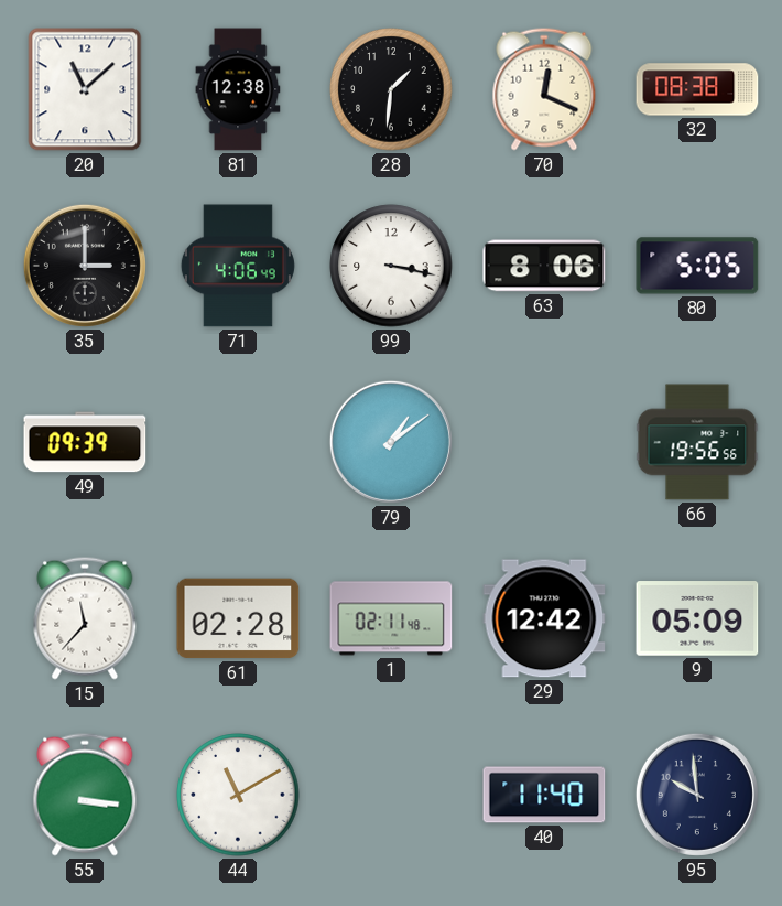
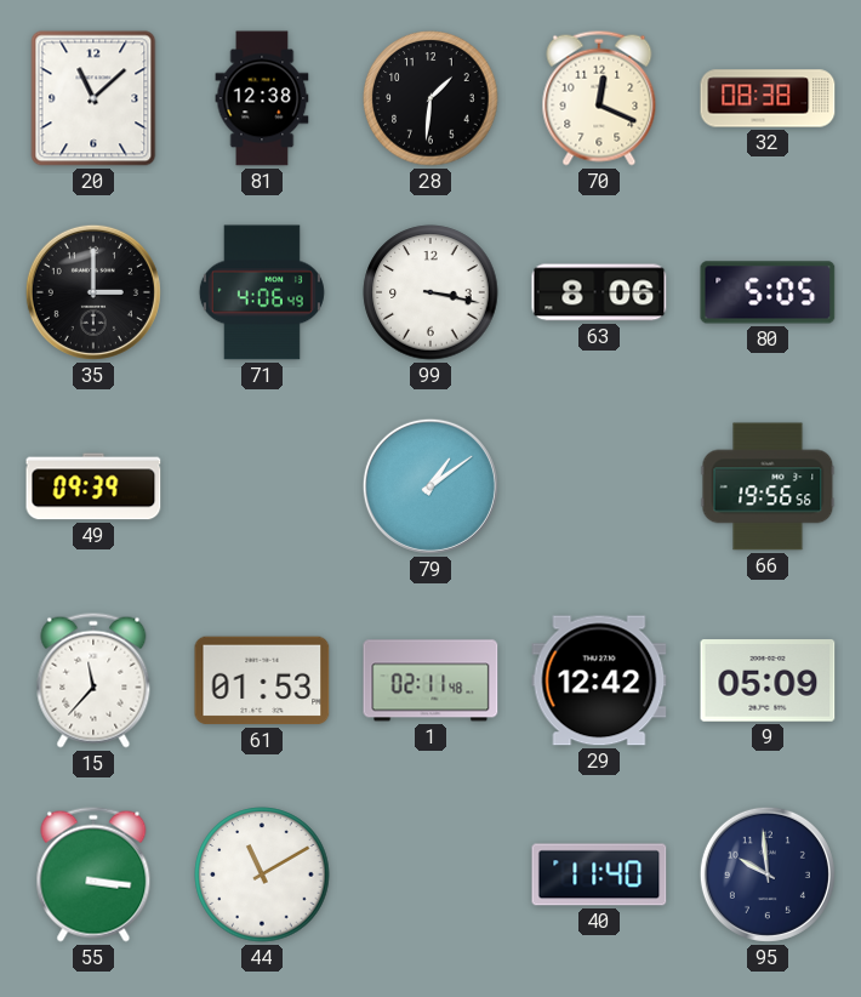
61: 02:28 -> 01:53 (262, 680)
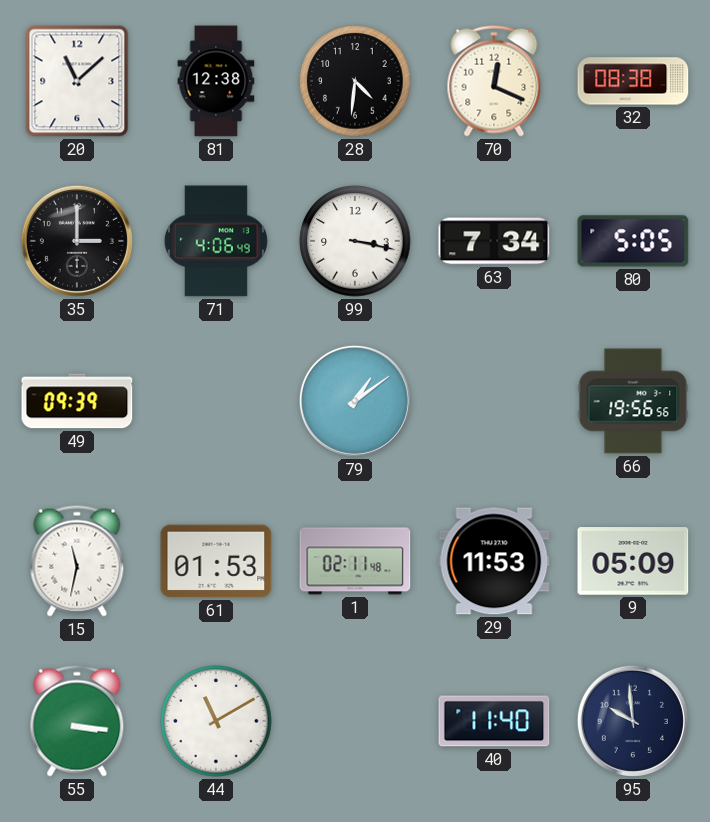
28: 1:31 -> 4:31 (355, 81)
63: 8:06 -> 7:34 (494, 241)
15: 11:37 -> 11:32 (77, 561)
29: 12:42 -> 11:53 (494, 561)
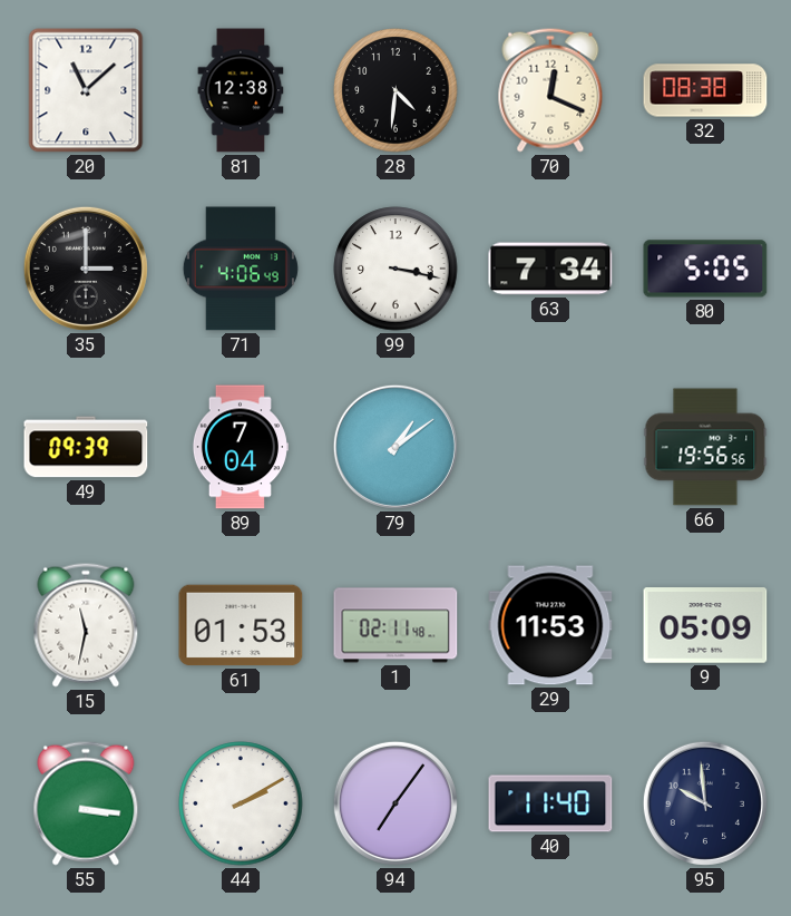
89: none -> 7:04 (240, 447)
44: 11:10 -> 2:10 (241, 803)
94: none -> 7:06 (395, 803)
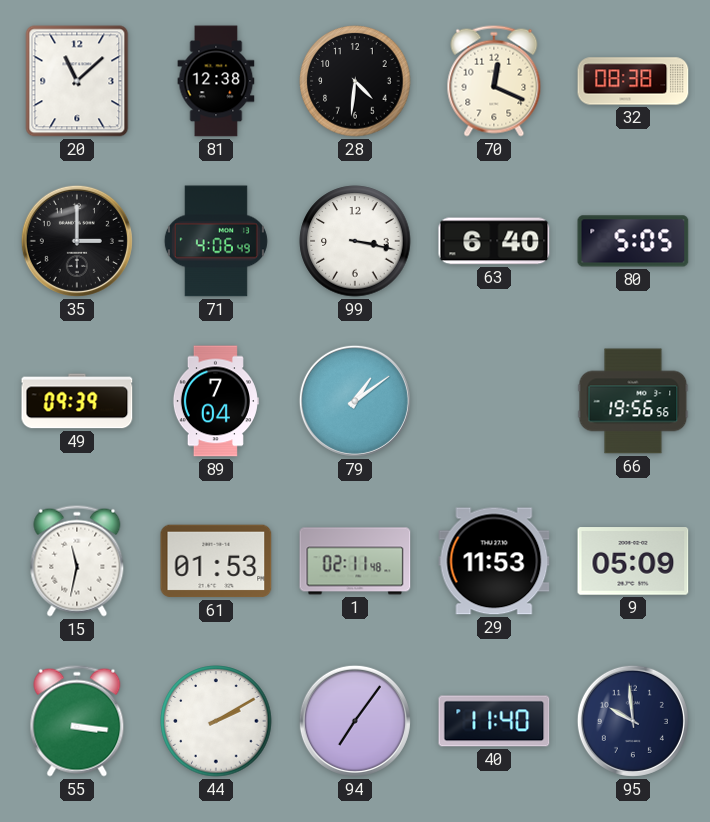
63: 7:34 -> 6:40 (494, 241)
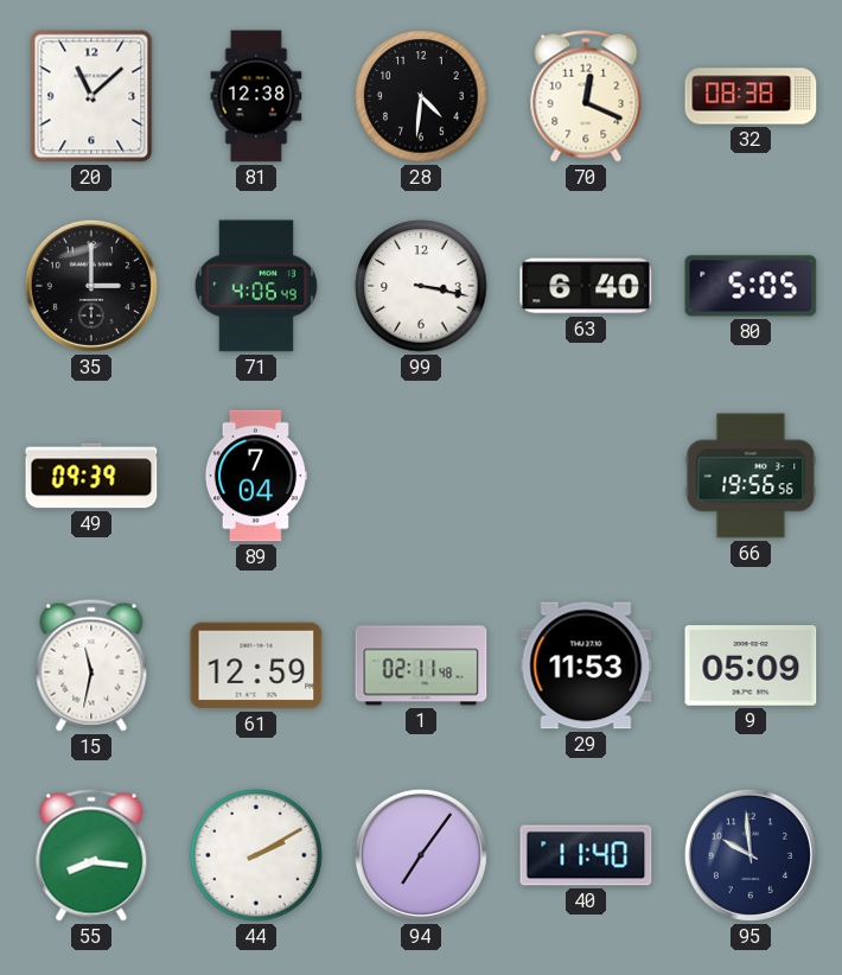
79: 1:09 -> none (355, 401)
61: 01:53 -> 12:59 (256, 665)
55: 3:16 -> 8:16 (91, 855)
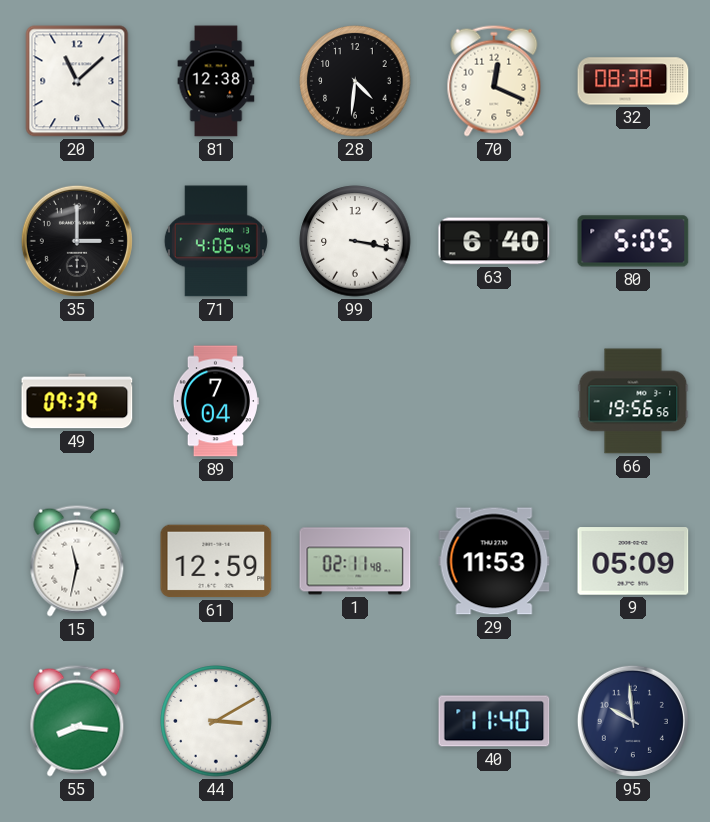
44: 2:10 -> 3:10 (216, 721)
94: 7:06 -> none (421, 855)
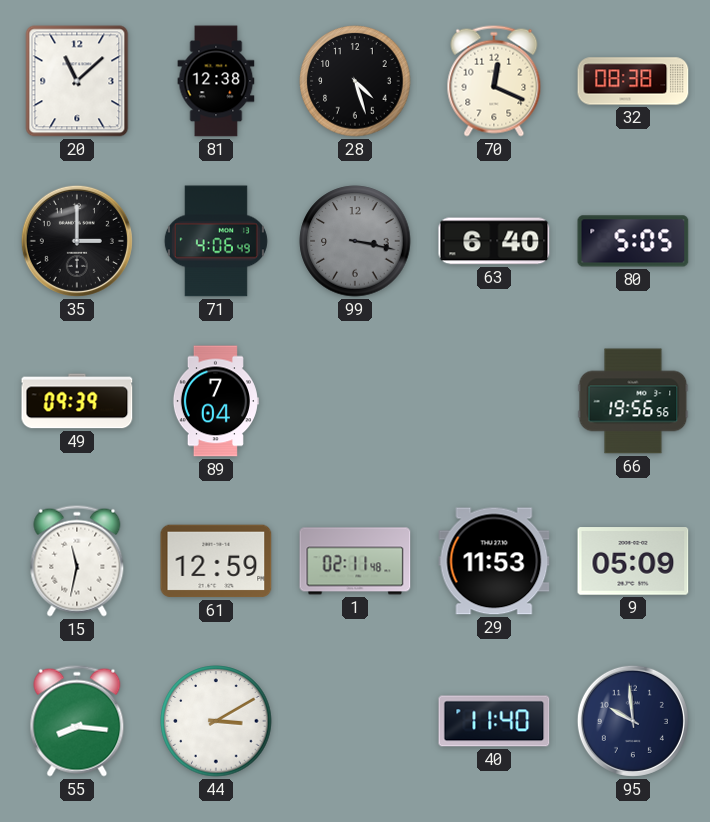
28: 4:31 -> 4:27 (355, 81)
99 dial: white -> grey (355, 241)
